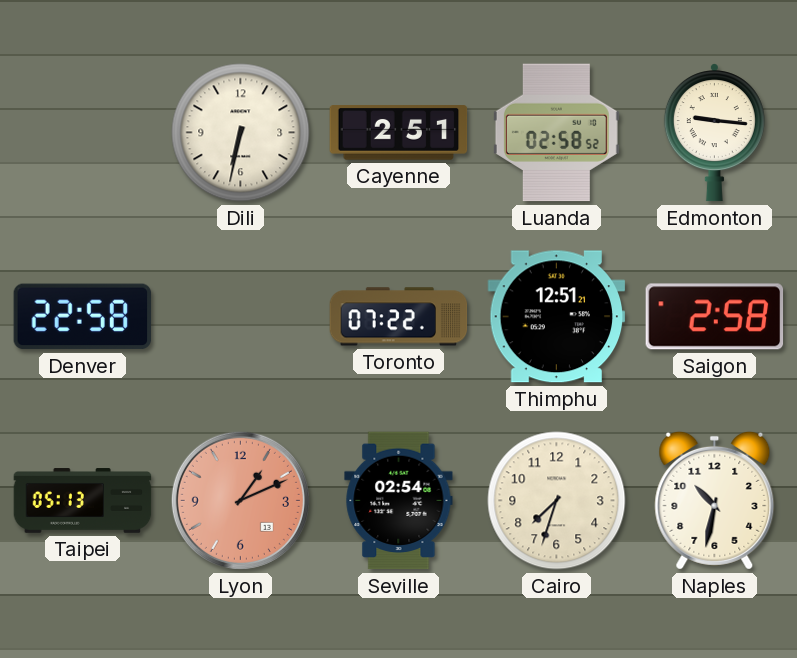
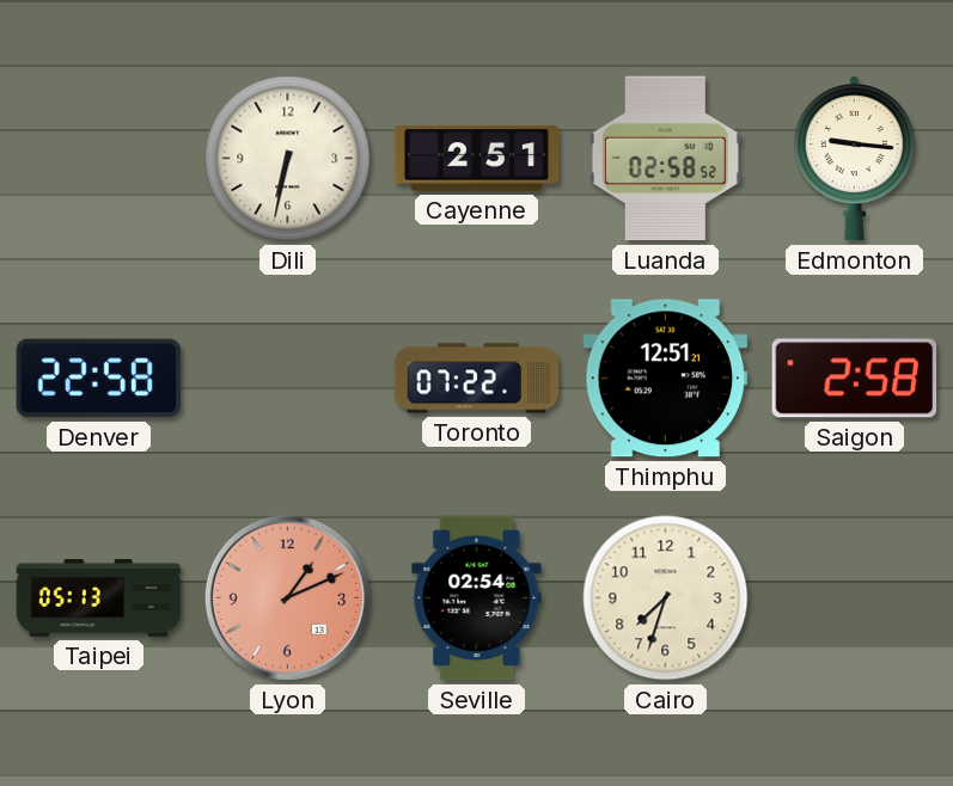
Naples: 10:32 -> none (715, 500)
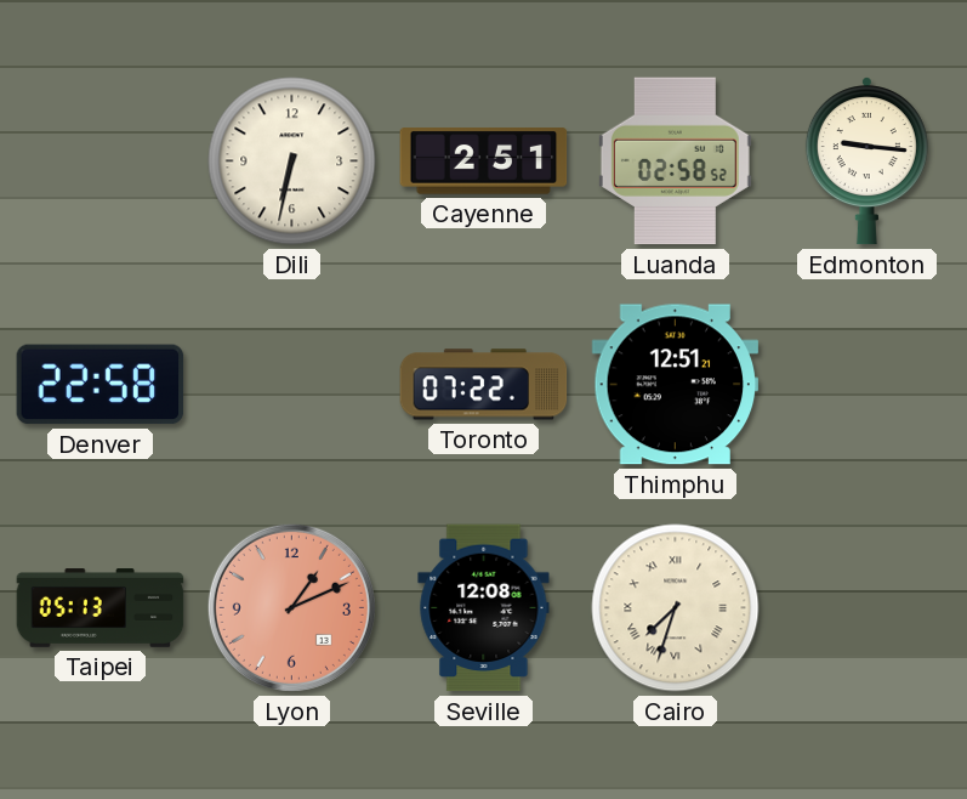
Saigon: 2:58 -> none (855, 379)
Seville: 02:54 -> 12:08 (484, 608)
Cairo numerals: Arabic -> Roman (676, 608)
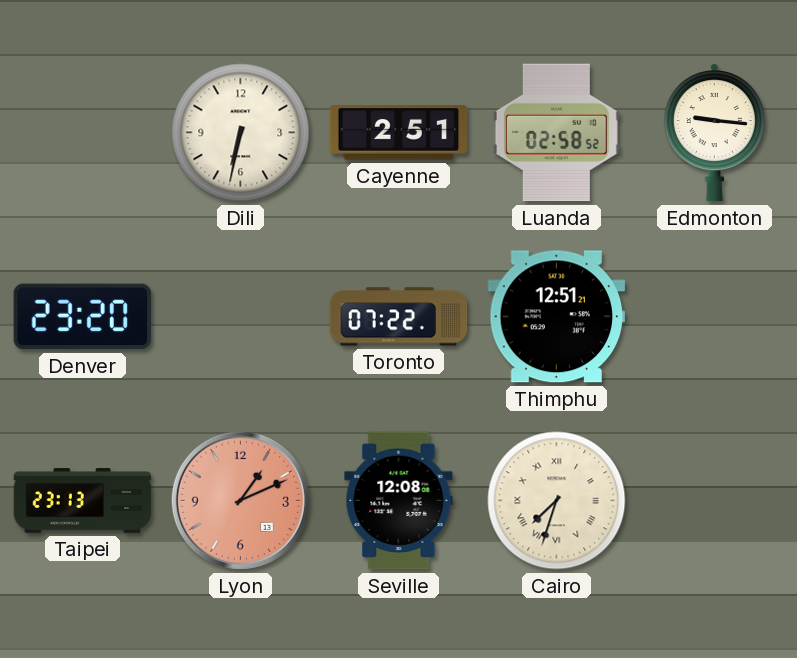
Denver: 22:58 -> 23:20 (83, 317)
Taipei: 05:13 -> 23:13 (83, 501)
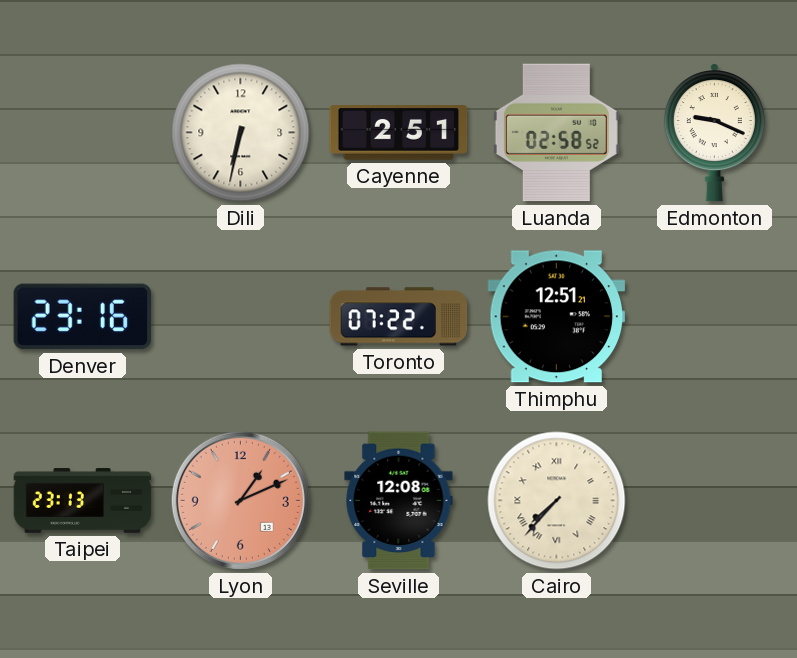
Edmonton: 9:16 -> 9:19 (714, 133)
Denver: 23:20 -> 23:16 (83, 317)
Cairo: 7:33 -> 7:37 (557, 501)
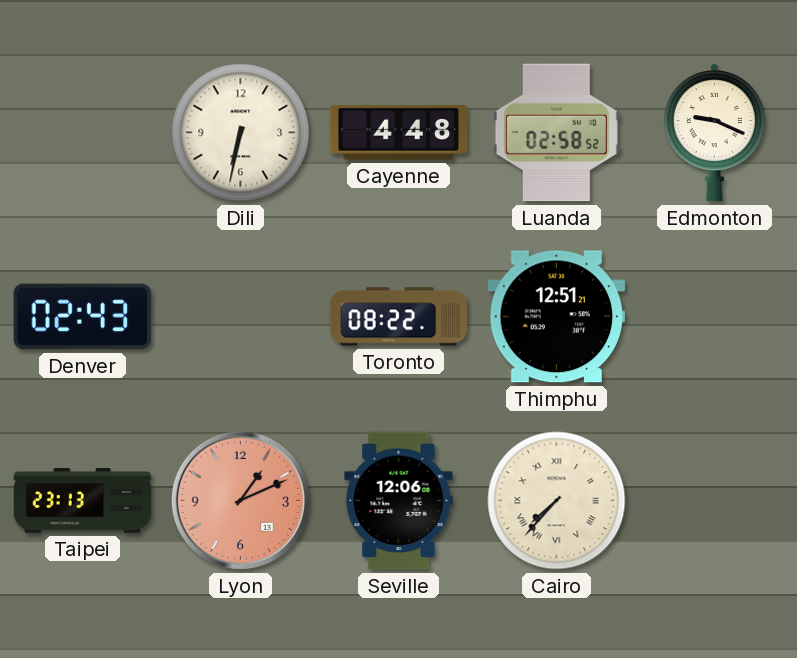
Cayenne: 2:51 -> 4:48 (399, 133)
Denver: 23:16 -> 02:43 (83, 317)
Toronto: 07:22 -> 08:22 (399, 317)
Seville: 12:08 -> 12:06 (399, 501)
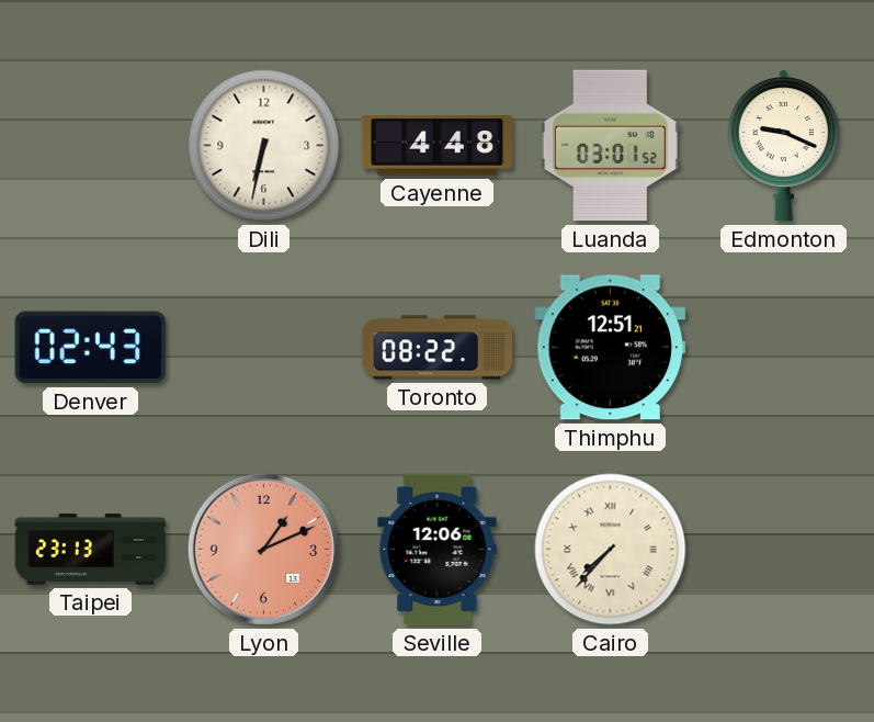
Luanda: 02:58 -> 03:01 (610, 146)
